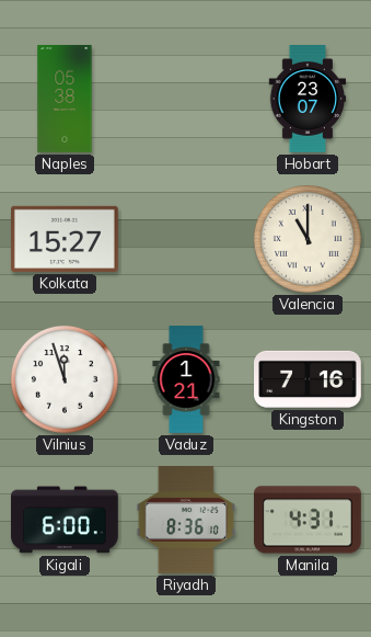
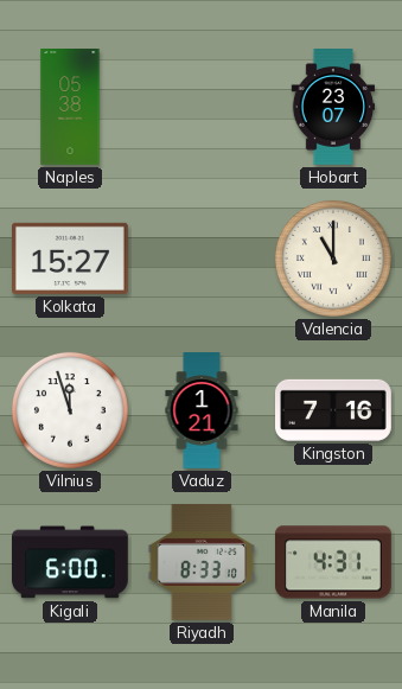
Riyadh: 8:36 -> 8:33 (200, 562)
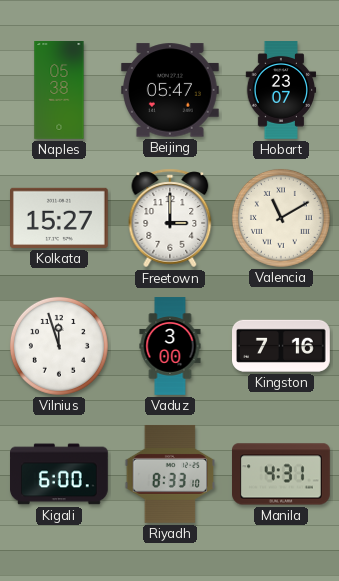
Beijing: none -> 05:47 (170, 90)
Freetown: none -> 3:00 (170, 218)
Valencia: 11:00 -> 11:10 (281, 218)
Vaduz: 1:21 -> 3:00 (170, 346)
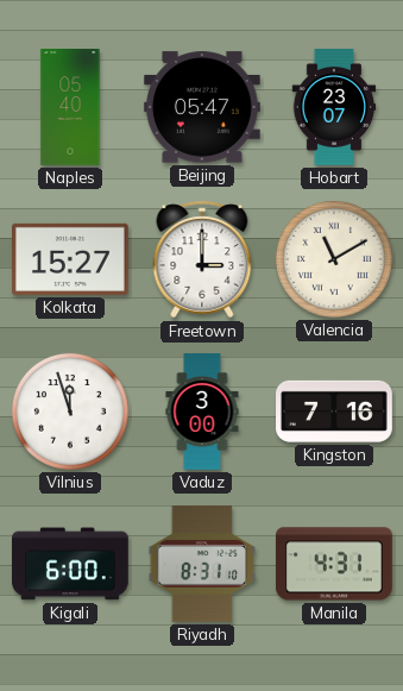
Naples: 05:38 -> 05:40 (70, 107)
Riyadh: 8:33 -> 8:31 (201, 564)
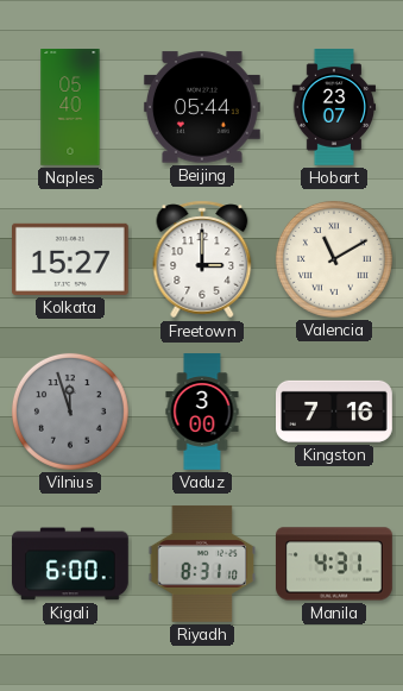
Beijing: 05:47 -> 05:44 (202, 107)
Vilnius dial: white -> grey (70, 412)
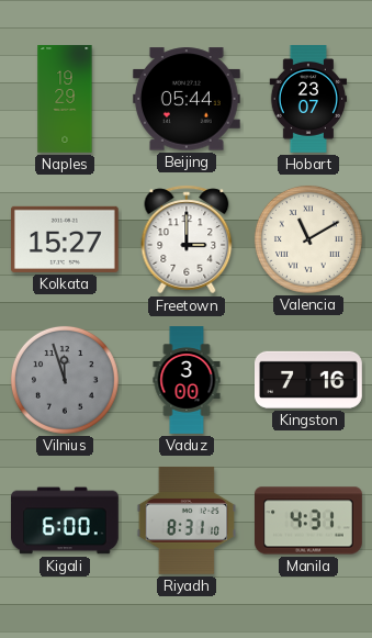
Naples: 05:40 -> 19:29 (65, 99)
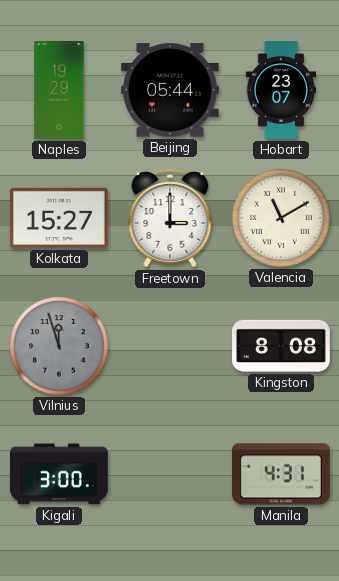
Vaduz: 3:00 -> none (187, 380)
Kingston: 7:16 -> 8:08 (282, 346)
Kigali: 6:00 -> 3:00 (60, 474)
Riyadh: 8:31 -> none (185, 521)
